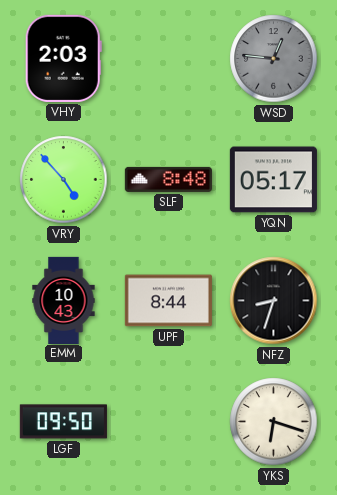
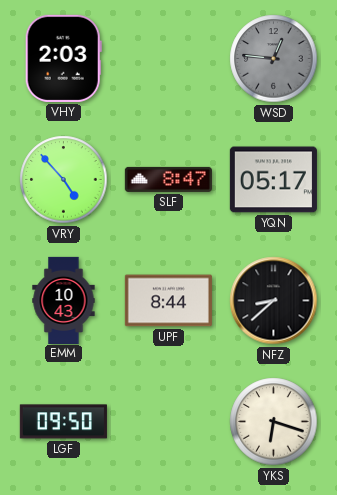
SLF: 8:48 -> 8:47 (168, 179)
NFZ: 8:33 -> 8:38 (274, 301)
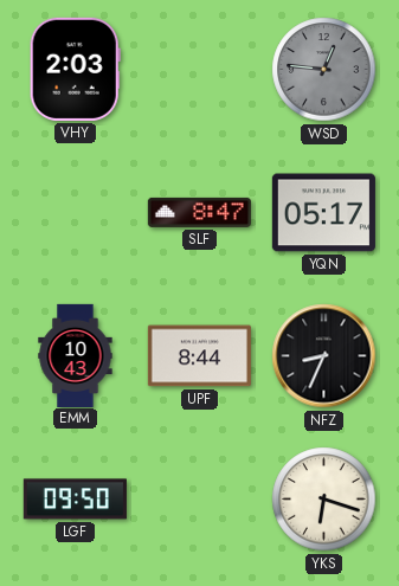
VRY: 4:53 -> none (64, 180)
NFZ: 8:38 -> 8:34 (324, 356)
